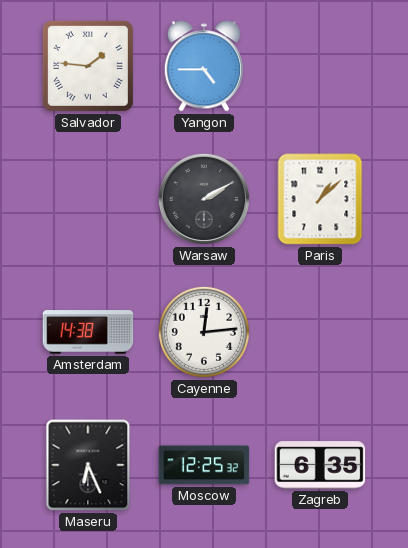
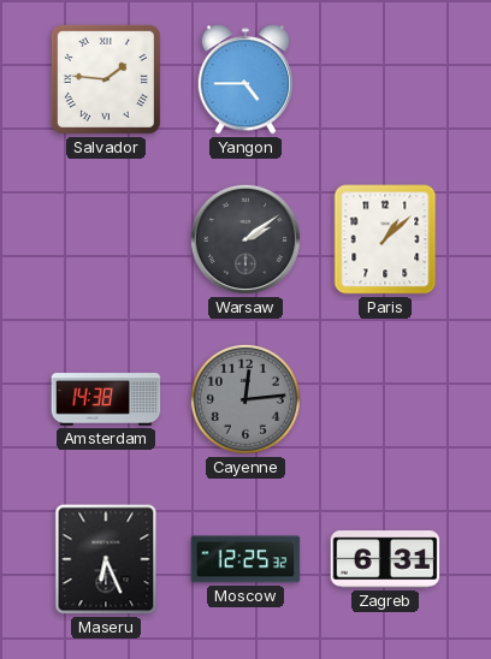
Warsaw: 2:10 -> 2:09 (245, 239)
Cayenne dial: white -> grey (245, 399)
Zagreb: 6:35 -> 6:31 (385, 559)
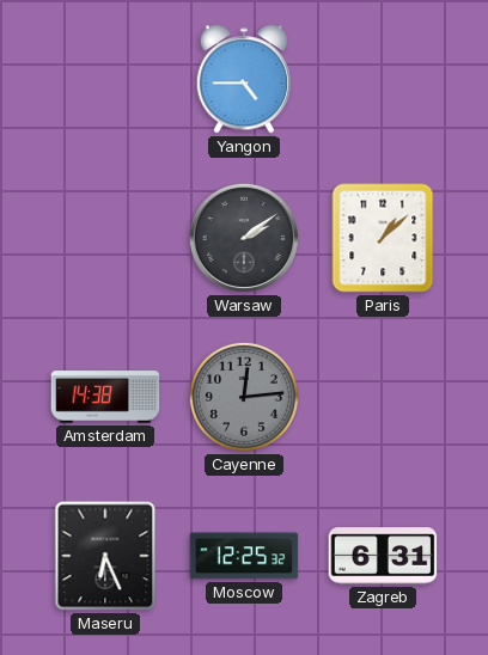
Salvador: 1:46 -> none (106, 79)
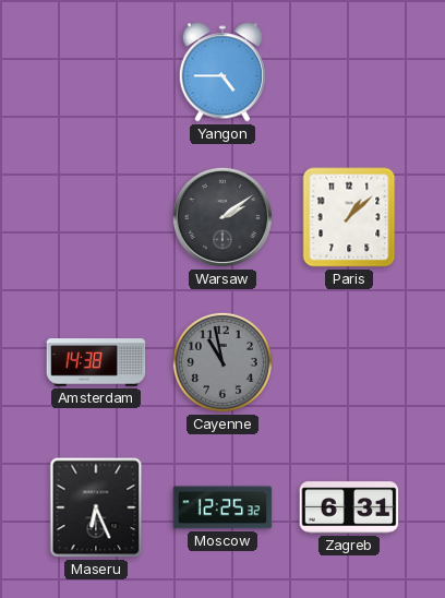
Cayenne: 12:14 -> 10:58 (222, 362)
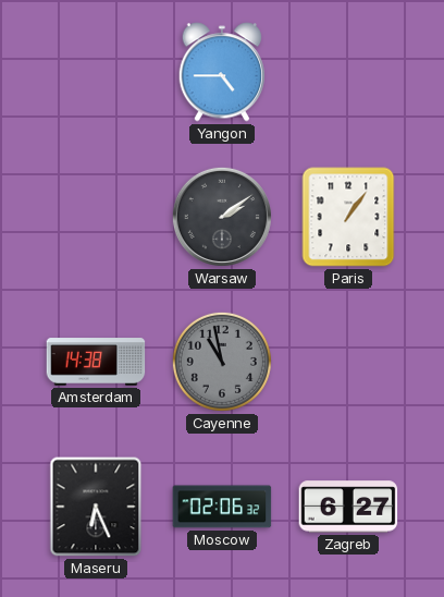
Paris: 1:08 -> 1:06 (348, 217)
Moscow: 12:25 -> 02:06 (222, 507)
Zagreb: 6:31 -> 6:27 (348, 507)
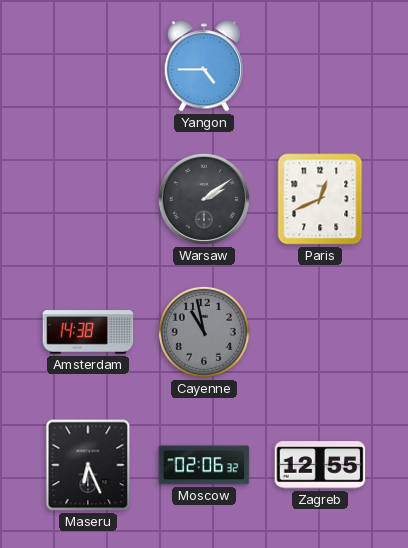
Paris: 1:06 -> 12:41 (320, 199)
Zagreb: 6:27 -> 12:55 (320, 465)
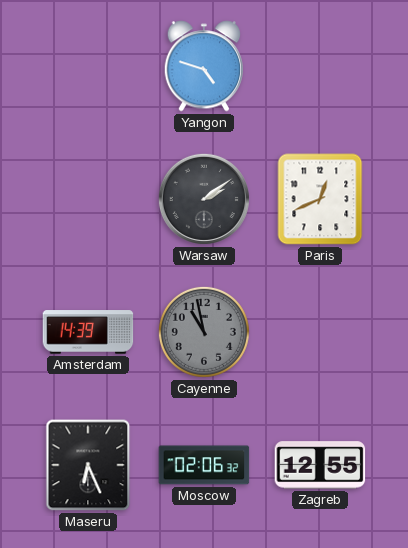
Yangon: 4:45 -> 4:48 (203, 66)
Amsterdam: 14:38 -> 14:39 (88, 332)
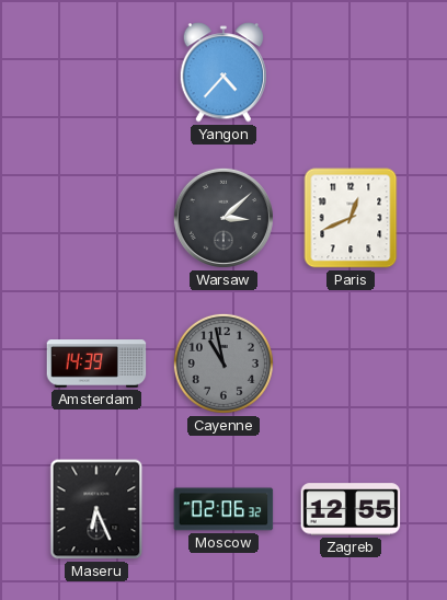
Yangon: 4:48 -> 4:37 (222, 72)
Warsaw: 2:09 -> 3:08 (224, 218)
